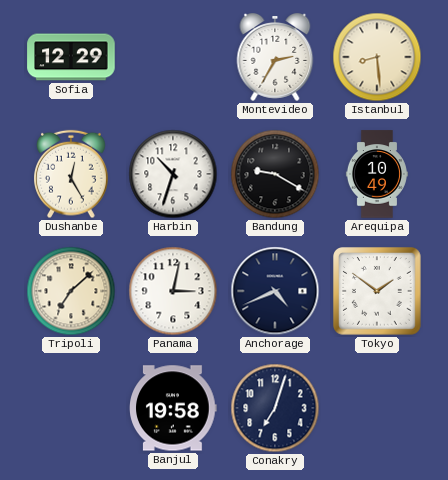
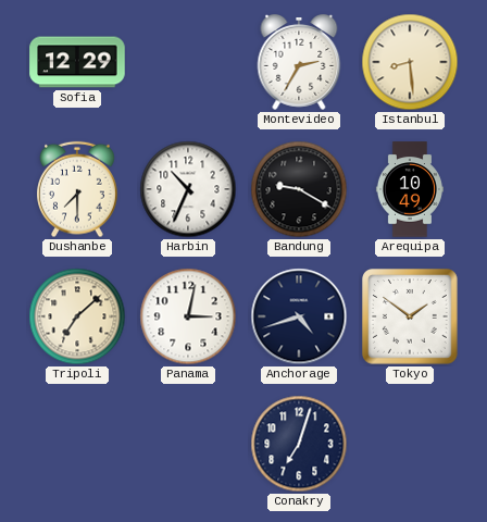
Dushanbe: 12:25 -> 7:30 (77, 189)
Harbin: 10:33 -> 10:34 (188, 189)
Anchorage: 4:41 -> 4:42 (299, 316)
Banjul: 19:58 -> none (173, 408)
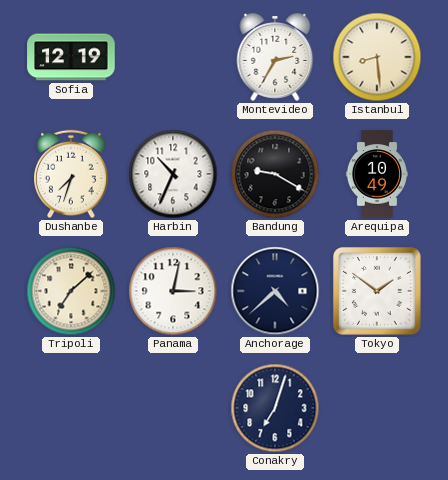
Sofia: 12:29 -> 12:19 (71, 57)
Dushanbe: 7:30 -> 7:33 (71, 174)
Anchorage: 4:42 -> 4:38 (275, 291)
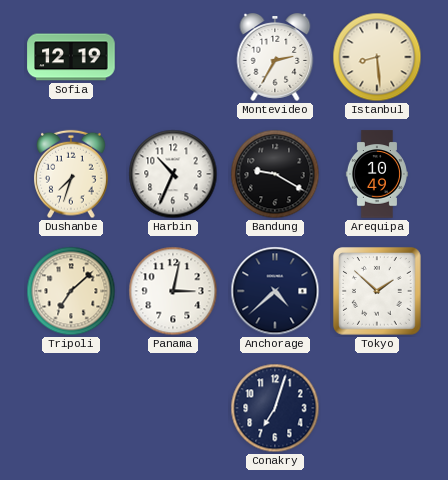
Tokyo: 1:51 -> 1:52 (377, 291)
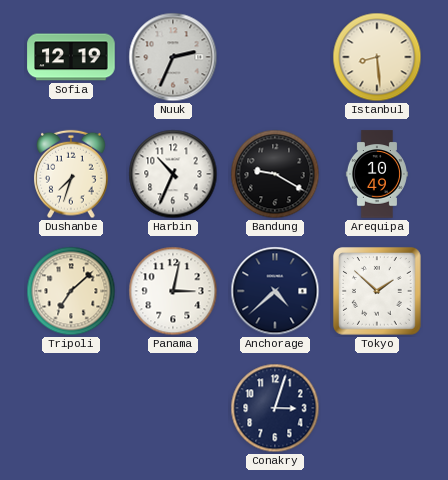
Nuuk: none -> 2:34 (173, 57)
Montevideo: 2:35 -> none (275, 58)
Conakry: 7:03 -> 3:03 (275, 408)
